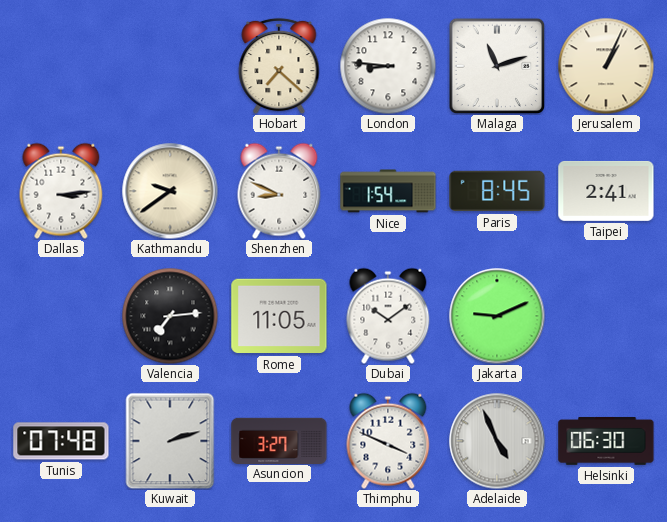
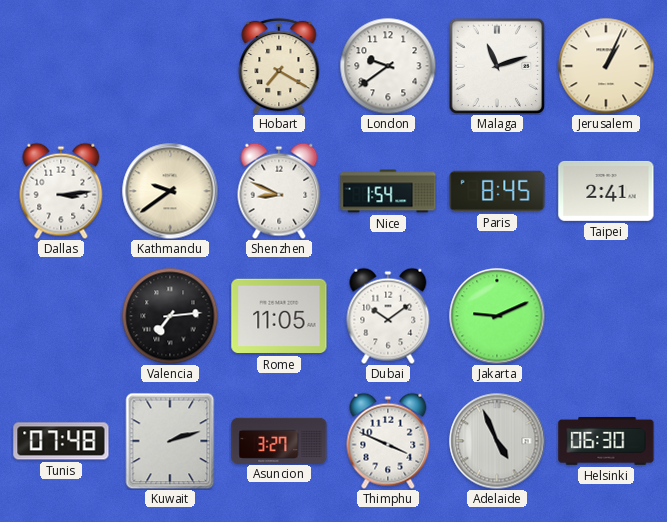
Hobart: 7:22 -> 7:20 (279, 66)
London: 8:46 -> 9:39 (388, 66)
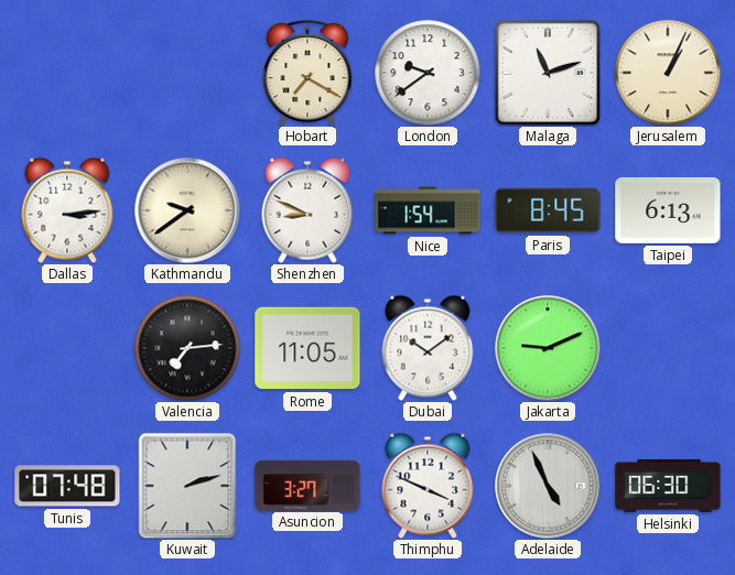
Taipei: 2:41 -> 6:13 (668, 210)
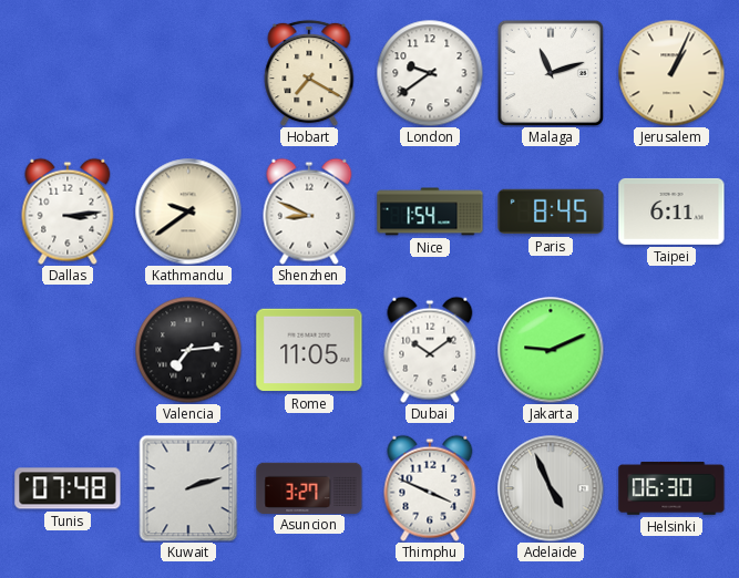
Taipei: 6:13 -> 6:11 (671, 211)
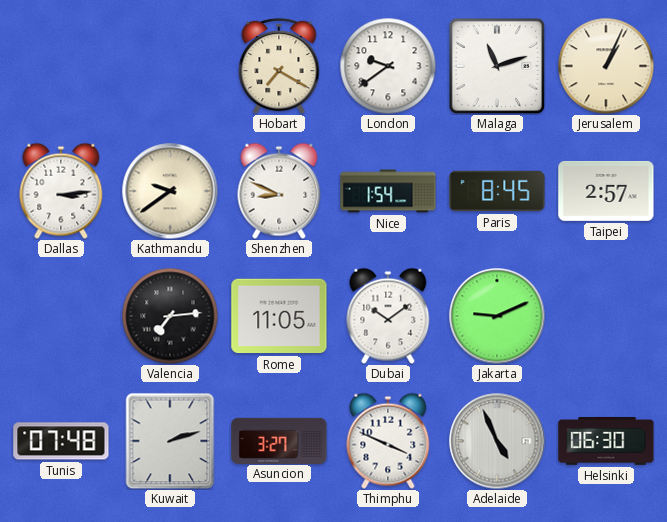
Taipei: 6:11 -> 2:57 (606, 191)
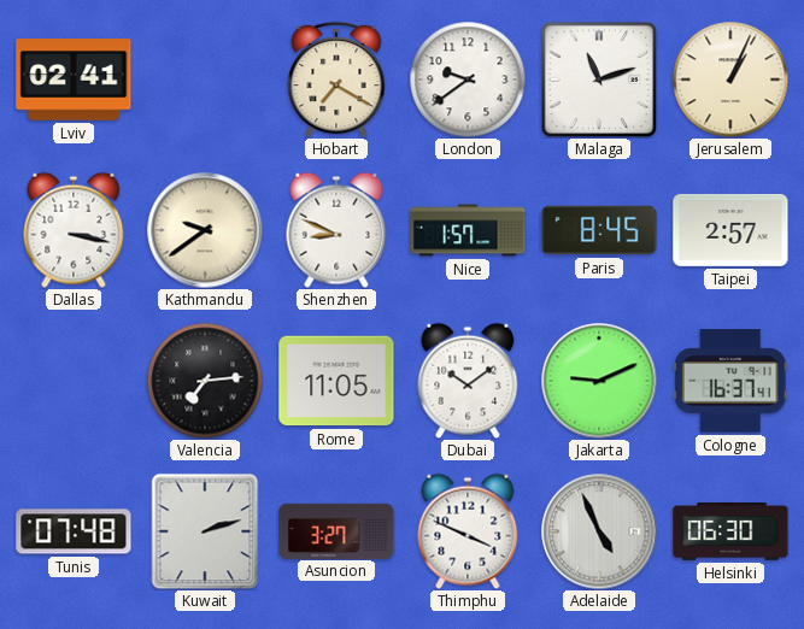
Lviv: none -> 02:41 (74, 80)
Dallas: 3:14 -> 3:17 (74, 230)
Nice: 1:54 -> 1:57 (468, 230)
Cologne: none -> 16:37 (732, 381)
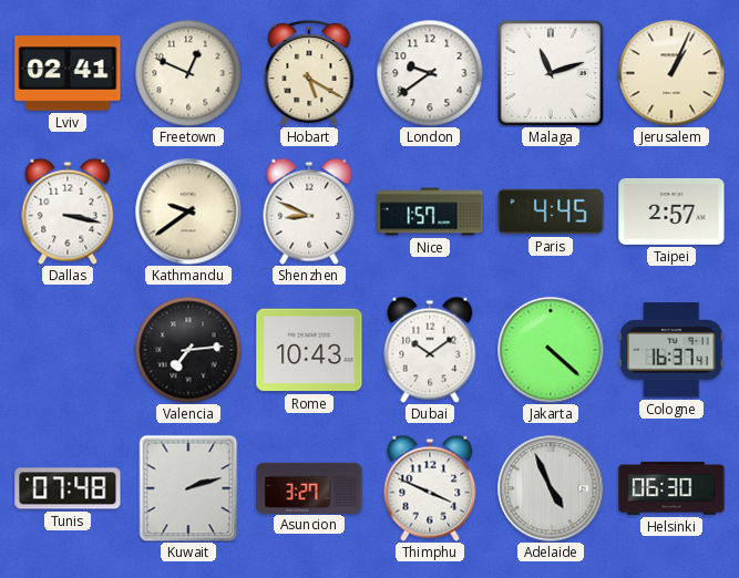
Freetown: none -> 12:49 (188, 73)
Hobart: 7:20 -> 5:20 (309, 73)
Paris: 8:45 -> 4:45 (551, 211)
Rome: 11:05 -> 10:43 (309, 350)
Jakarta: 9:11 -> 4:22 (551, 350)
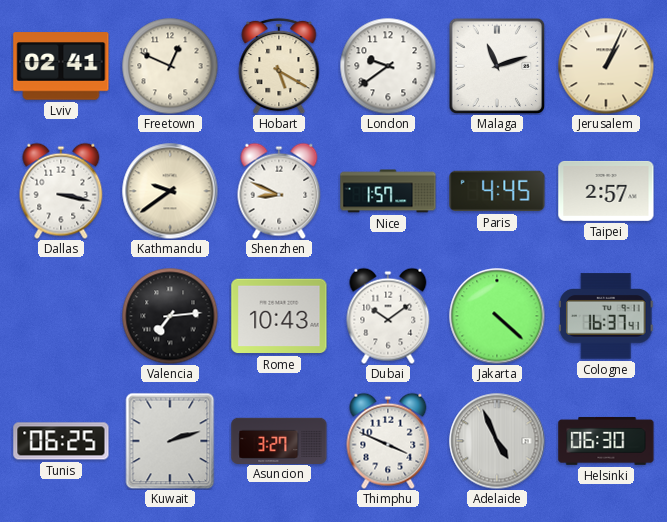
Tunis: 07:48 -> 06:25 (61, 441)
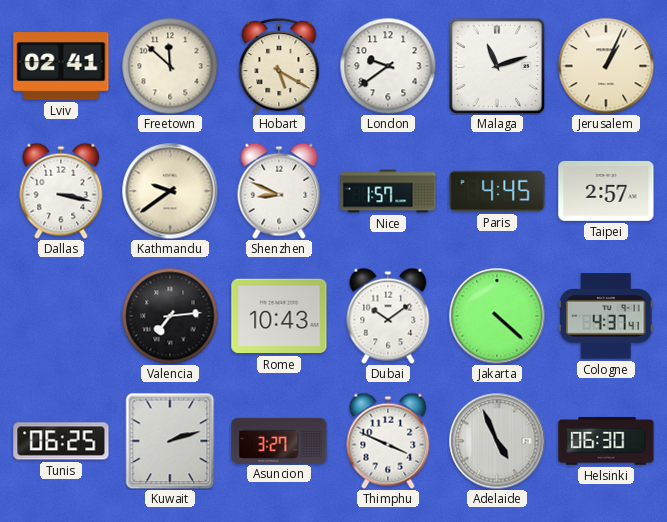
Freetown: 12:49 -> 11:52 (170, 66)
Cologne: 16:37 -> 4:37 (607, 316)
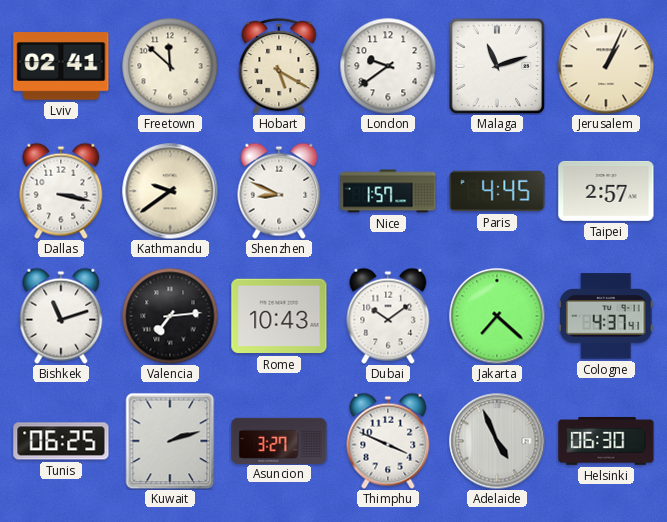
Bishkek: none -> 11:12 (61, 316)
Jakarta: 4:22 -> 7:22 (497, 316)
